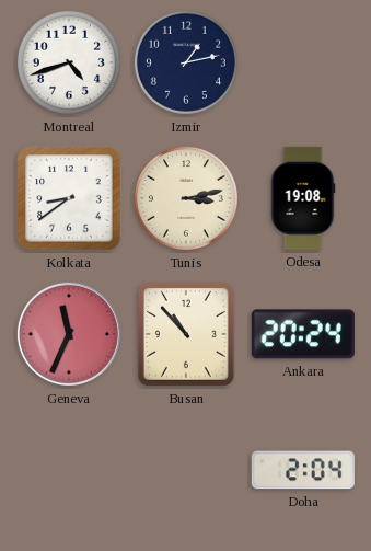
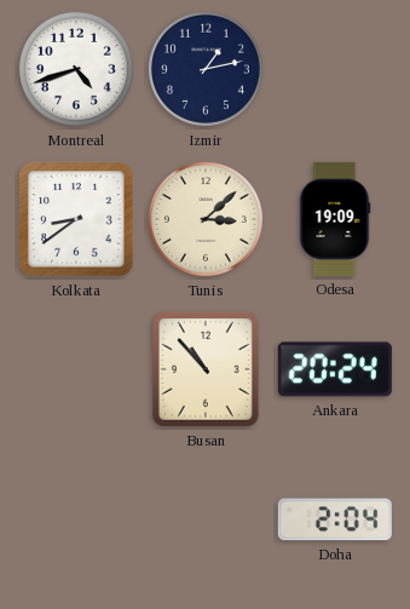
Tunis: 3:13 -> 3:08 (206, 219)
Odesa: 19:08 -> 19:09 (335, 219)
Geneva: 11:34 -> none (69, 334)
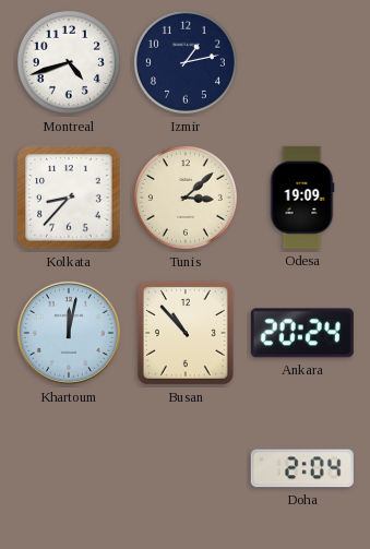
Kolkata: 8:39 -> 8:37 (69, 198)
Khartoum: none -> 12:02 (69, 333)
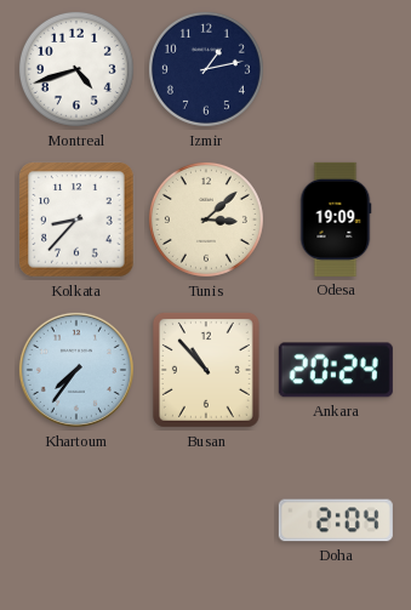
Khartoum: 12:02 -> 7:36 (76, 370)
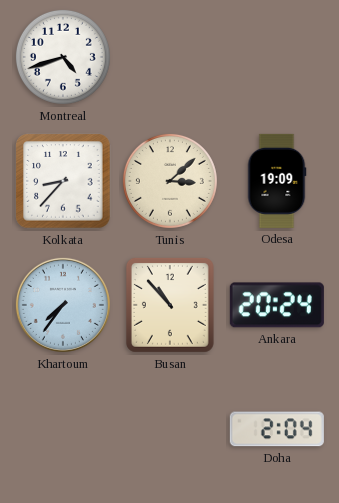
Izmir: 1:13 -> none (206, 69)
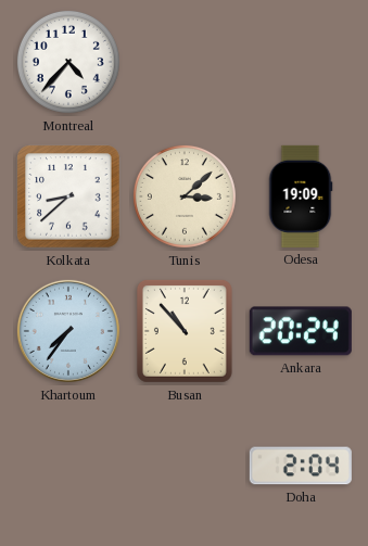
Montreal: 4:42 -> 4:37 (68, 62)
Kolkata: 8:37 -> 8:38 (68, 196)
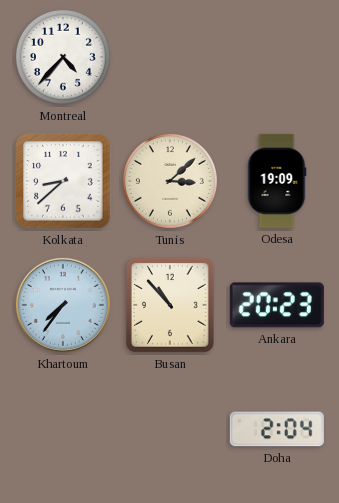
Ankara: 20:24 -> 20:23 (277, 305)
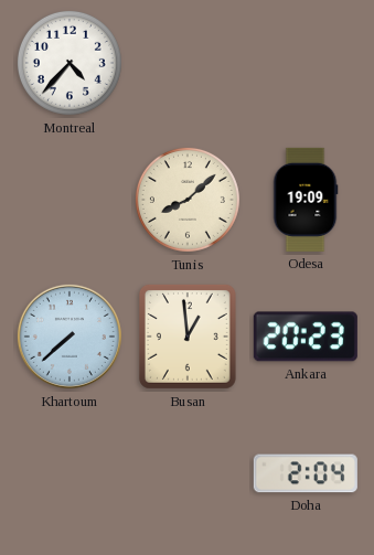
Kolkata: 8:38 -> none (63, 181)
Tunis: 3:08 -> 8:08 (188, 200)
Khartoum: 7:36 -> 7:38 (70, 337)
Busan: 10:53 -> 12:59 (188, 337)
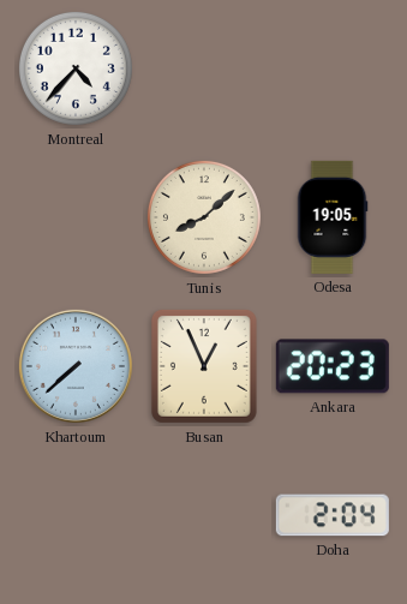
Odesa: 19:09 -> 19:05 (333, 217)
Busan: 12:59 -> 12:56 (204, 366)
